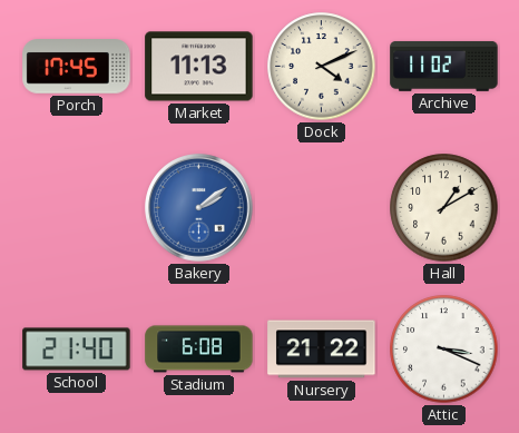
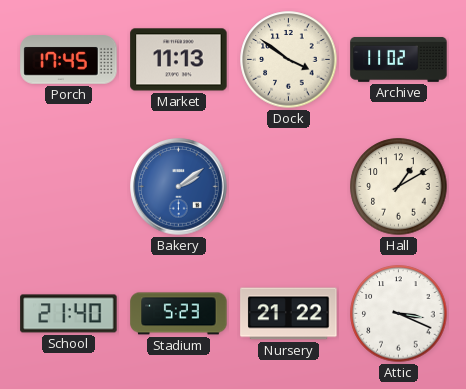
Dock: 4:11 -> 3:51 (289, 60)
Stadium: 6:08 -> 5:23 (179, 314)
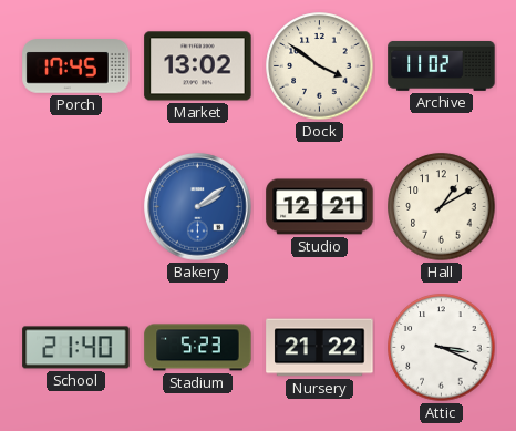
Market: 11:13 -> 13:02 (198, 66)
Studio: none -> 12:21 (320, 207)
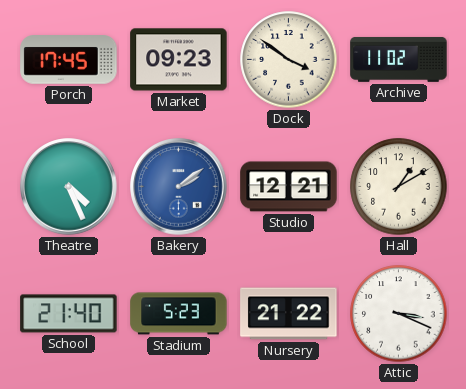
Market: 13:02 -> 09:23 (179, 60)
Theatre: none -> 4:26 (69, 187)
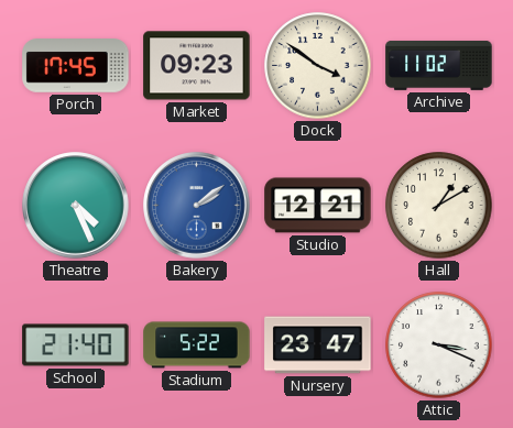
Stadium: 5:23 -> 5:22 (197, 345)
Nursery: 21:22 -> 23:47 (318, 345)
